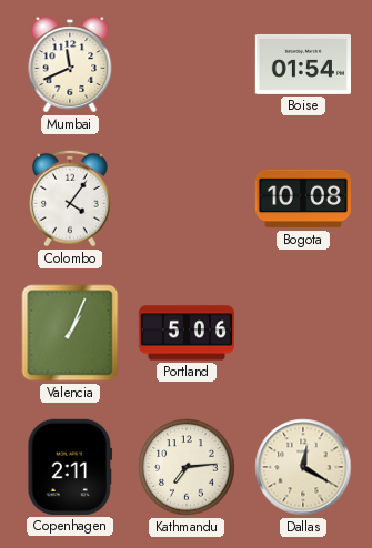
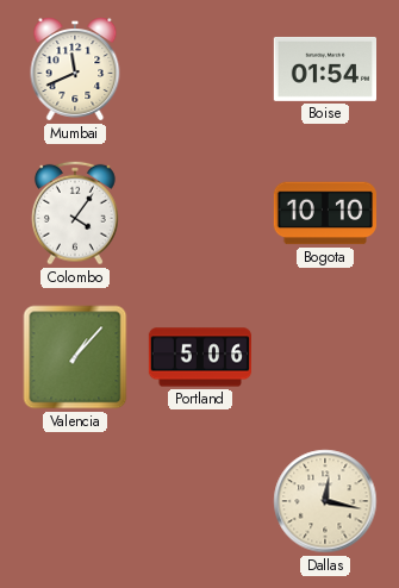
Bogota: 10:08 -> 10:10 (324, 213)
Valencia: 1:04 -> 1:07 (75, 357)
Copenhagen: 2:11 -> none (70, 467)
Kathmandu: 7:14 -> none (187, 467)
Dallas: 12:20 -> 12:17 (325, 501)
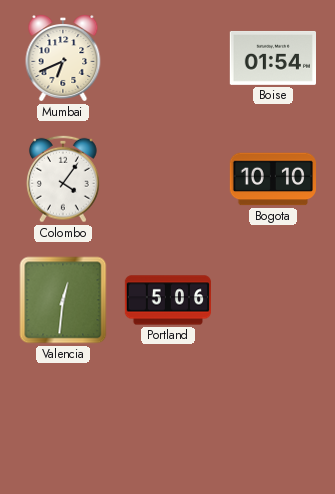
Mumbai: 11:41 -> 6:41 (63, 58)
Valencia: 1:07 -> 12:31 (63, 300)
Dallas: 12:17 -> none (325, 501)
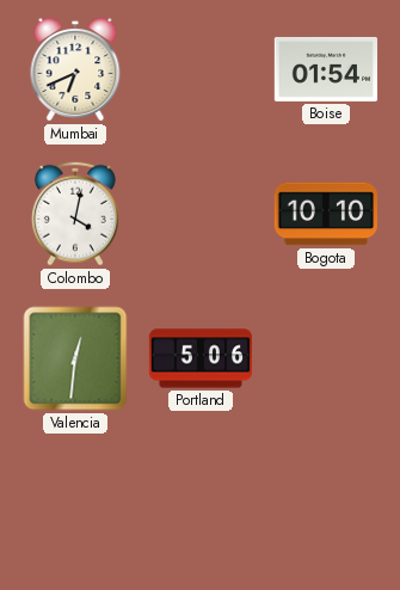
Colombo: 4:06 -> 4:02 (75, 214)
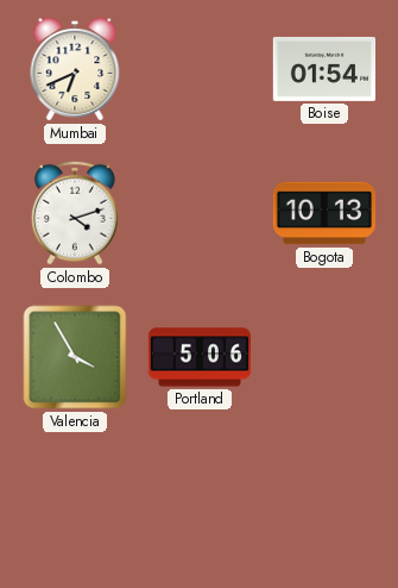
Colombo: 4:02 -> 4:12 (75, 213)
Bogota: 10:10 -> 10:13 (323, 213)
Valencia: 12:31 -> 3:55 (75, 357)
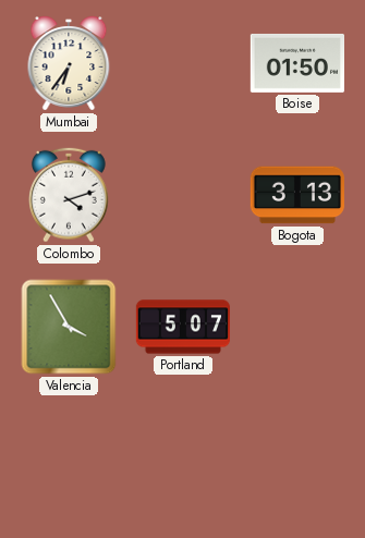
Mumbai: 6:41 -> 6:36 (69, 63)
Boise: 01:54 -> 01:50 (296, 63)
Bogota: 10:13 -> 3:13 (296, 195)
Portland: 5:06 -> 5:07 (182, 327)
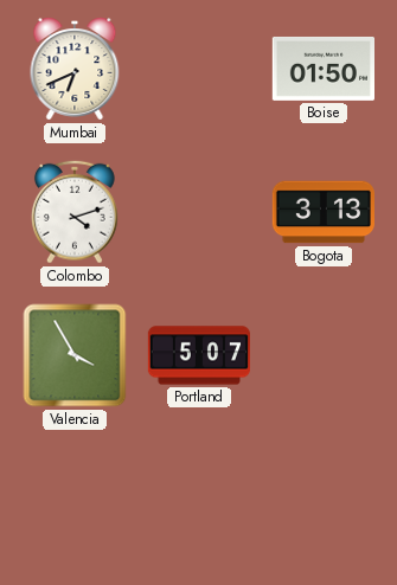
Mumbai: 6:36 -> 6:41 (75, 69)
